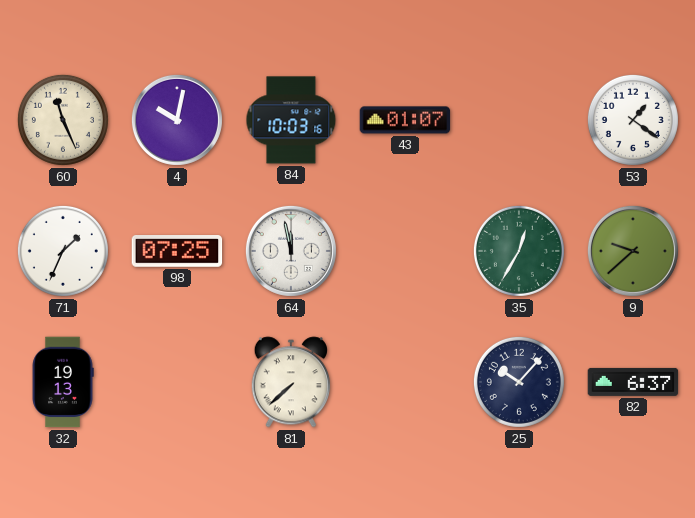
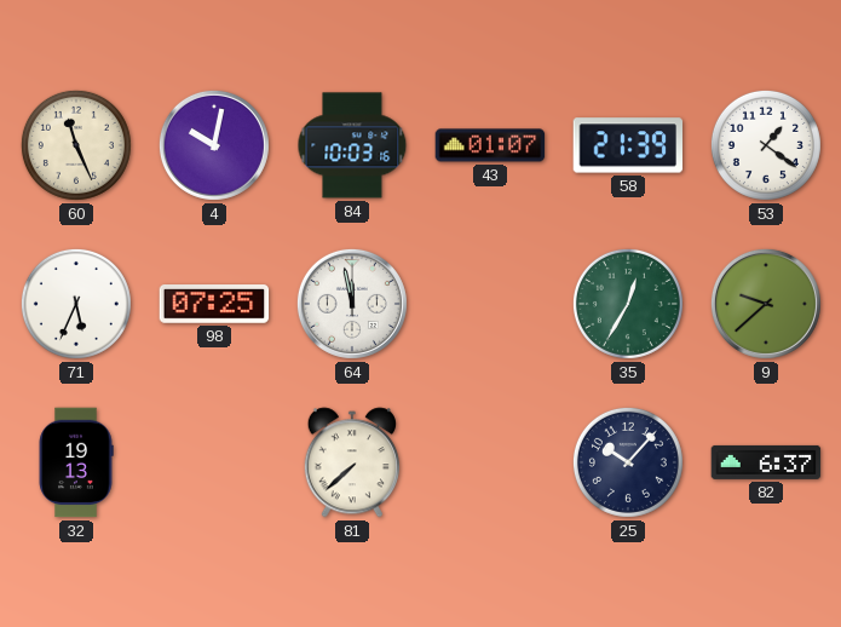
58: none -> 21:39 (628, 145)
71: 1:34 -> 5:34 (76, 304)
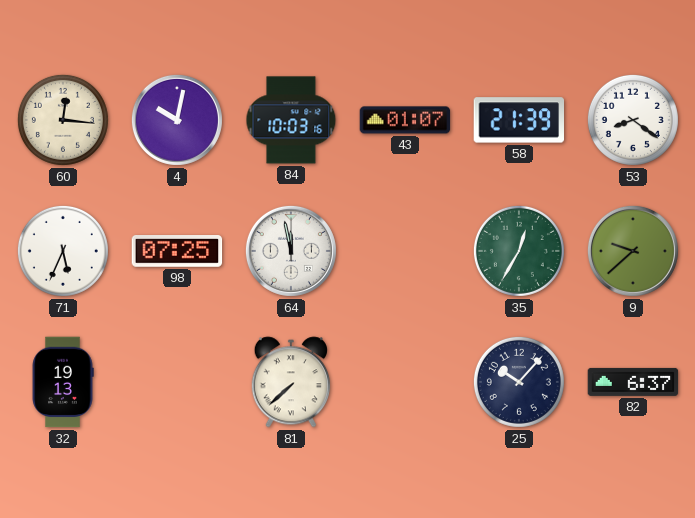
60: 11:26 -> 12:16 (63, 120)
53: 1:21 -> 8:21 (633, 120)
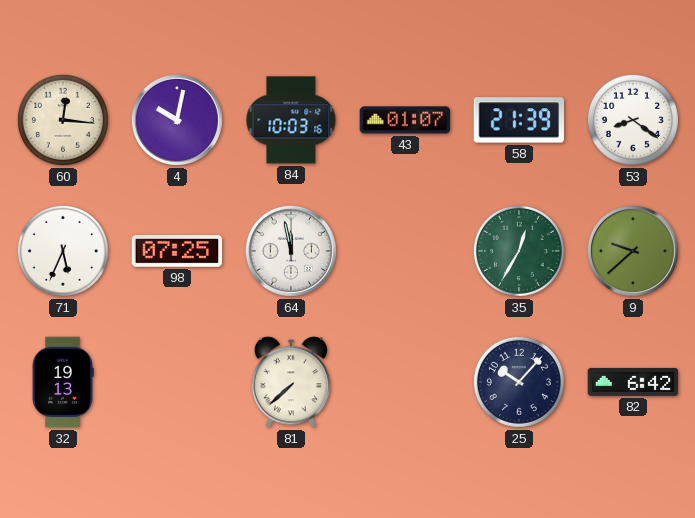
82: 6:37 -> 6:42 (633, 382)
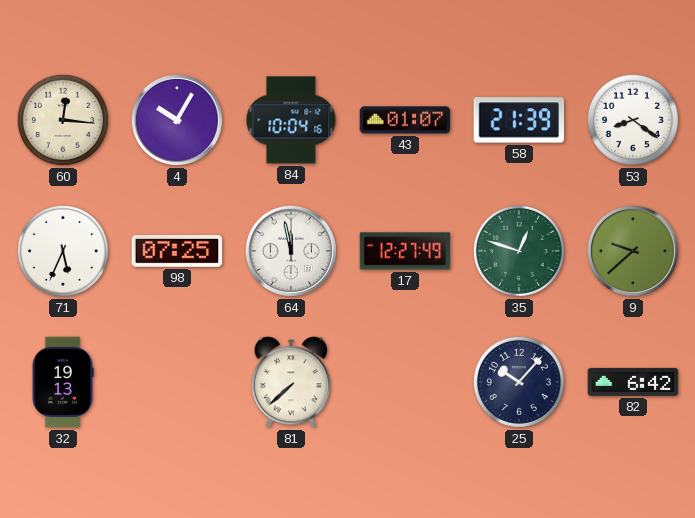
4: 10:02 -> 10:05 (177, 120)
84: 10:03 -> 10:04 (291, 120)
17: none -> 12:27 (405, 251)
35: 12:35 -> 12:48 (519, 251)
